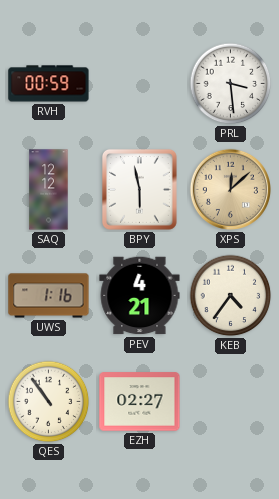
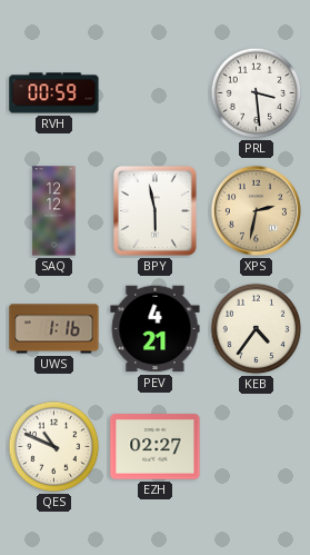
XPS: 12:08 -> 2:32 (256, 210)
QES: 10:54 -> 10:49 (54, 447)
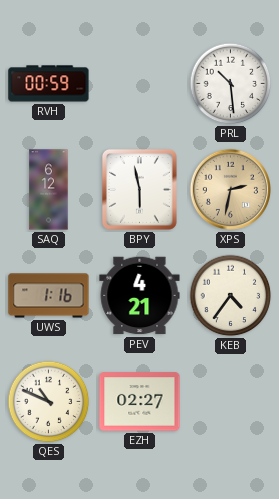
PRL: 3:29 -> 10:29 (231, 84)
SAQ: 12:12 -> 6:12 (49, 190)
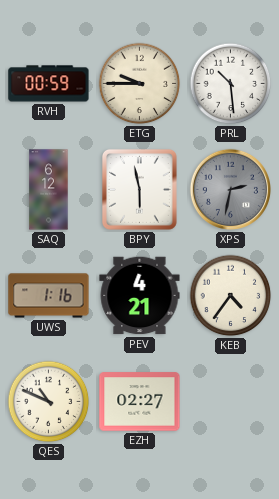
ETG: none -> 9:45 (140, 84)
XPS dial: champagne -> grey (230, 189)
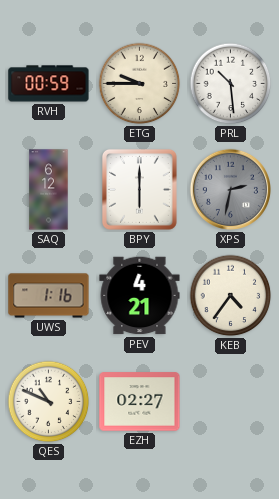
BPY: 5:58 -> 6:00 (139, 190)
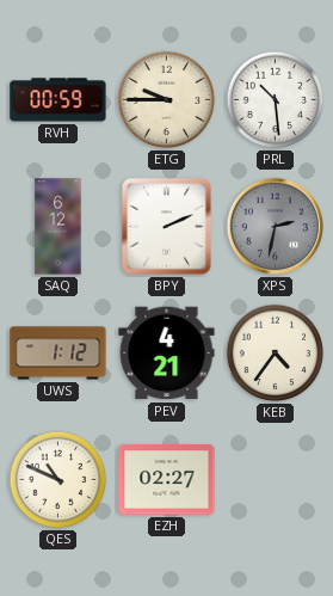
BPY: 6:00 -> 2:11 (166, 227)
UWS: 1:16 -> 1:12 (58, 354)
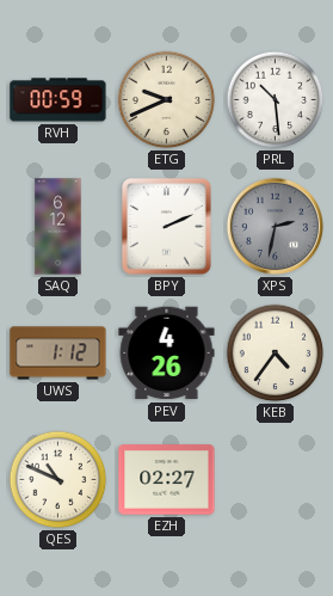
ETG: 9:45 -> 9:41 (167, 100)
PEV: 4:21 -> 4:26 (167, 354)
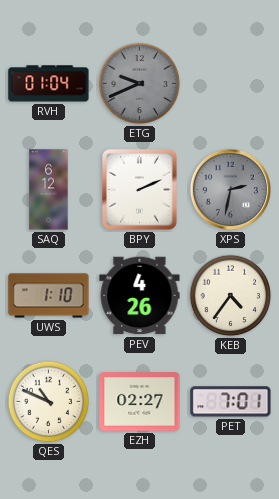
RVH: 00:59 -> 01:04 (49, 84)
ETG dial: cream -> grey (140, 84)
PRL: 10:29 -> none (276, 100)
UWS: 1:12 -> 1:10 (49, 296)
PET: none -> 7:01 (231, 402)
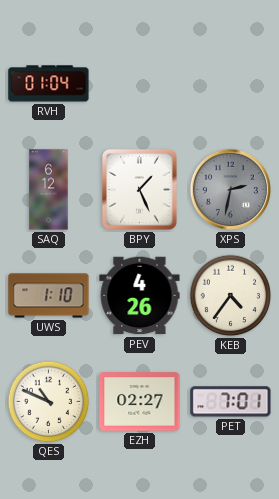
ETG: 9:41 -> none (140, 84)
BPY: 2:11 -> 1:26 (139, 190)
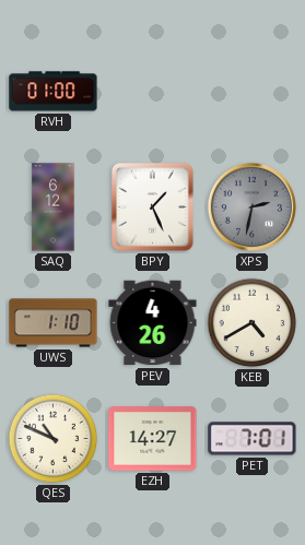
RVH: 01:04 -> 01:00 (54, 92)
KEB: 4:36 -> 4:40 (253, 323)
EZH: 02:27 -> 14:27 (153, 439)
